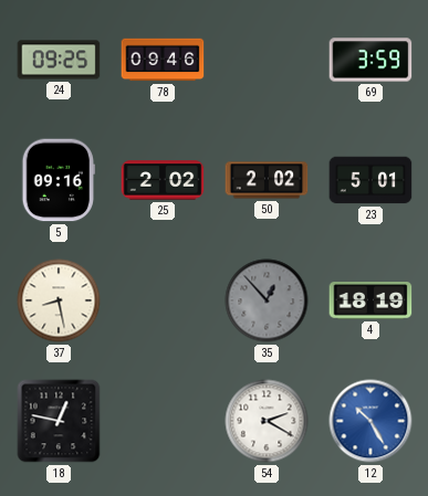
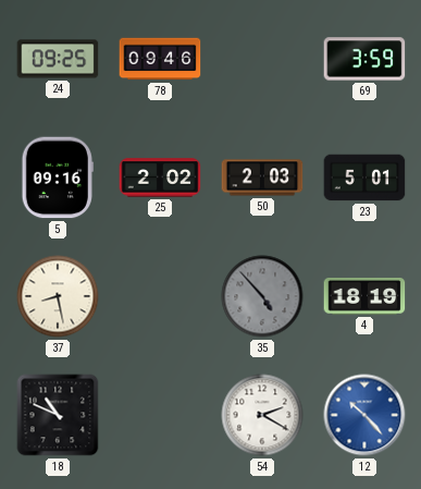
50: 2:02 -> 2:03 (262, 178)
35: 12:53 -> 4:53 (262, 296)
18: 12:47 -> 10:49 (58, 415)
12: 10:25 -> 10:23 (364, 415)
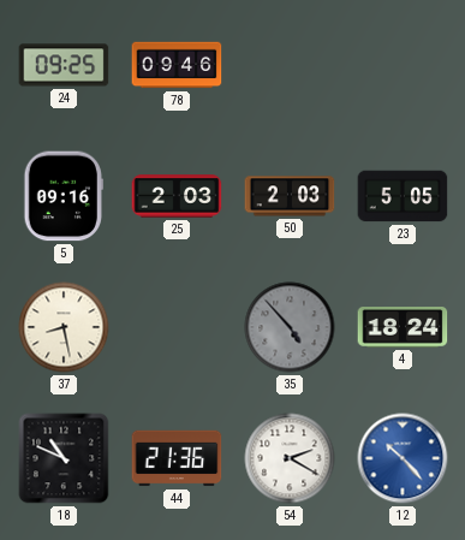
69: 3:59 -> none (364, 59)
25: 2:02 -> 2:03 (177, 196)
23: 5:01 -> 5:05 (403, 196)
4: 18:19 -> 18:24 (403, 328)
44: none -> 21:36 (177, 458)
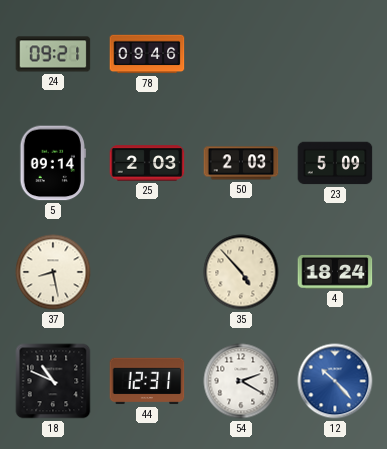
24: 09:25 -> 09:21 (53, 54)
5: 09:16 -> 09:14 (53, 163)
23: 5:05 -> 5:09 (335, 163)
35 dial: grey -> cream (241, 272)
44: 21:36 -> 12:31 (147, 381)
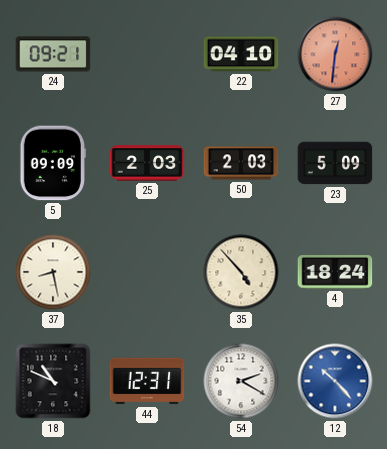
78: 09:46 -> none (147, 54)
22: none -> 04:10 (241, 54)
27: none -> 12:31 (335, 54)
5: 09:14 -> 09:09 (53, 163)
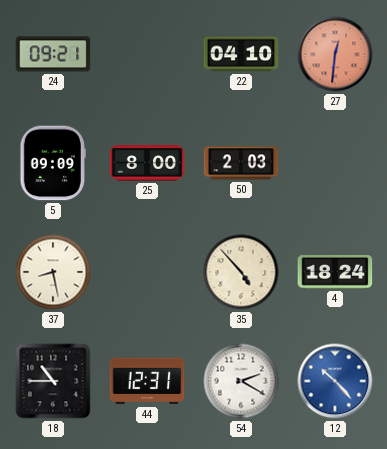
25: 2:03 -> 8:00 (147, 163)
23: 5:09 -> none (335, 163)
18: 10:49 -> 10:45 (53, 381)
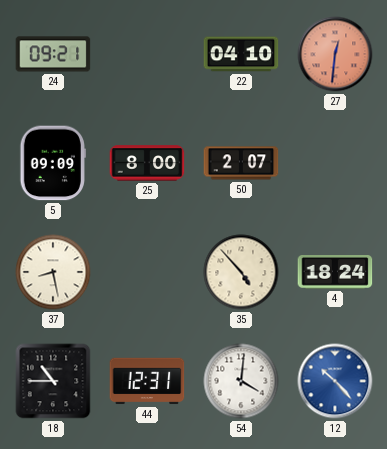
50: 2:03 -> 2:07 (241, 163)
54: 2:20 -> 4:01 (241, 381)
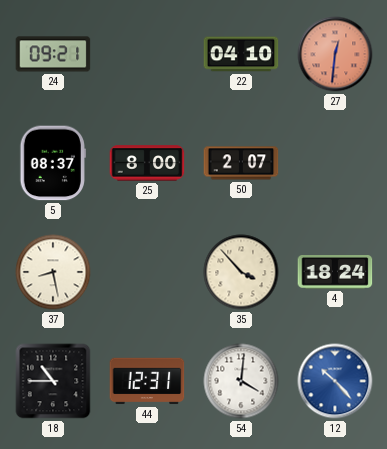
5: 09:09 -> 08:37 (53, 163)
35: 4:53 -> 3:53 (241, 272)
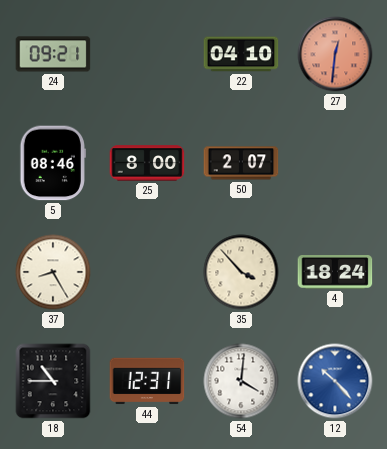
5: 08:37 -> 08:46 (53, 163)
37: 8:28 -> 8:25 (53, 272)
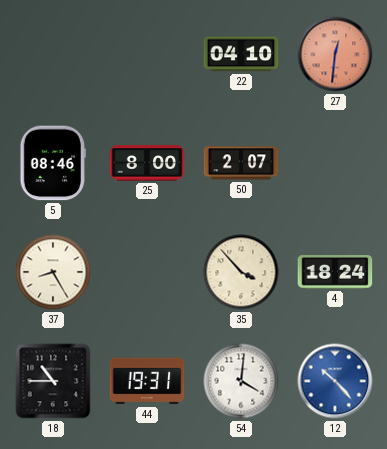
24: 09:21 -> none (53, 54)
44: 12:31 -> 19:31 (147, 381)
